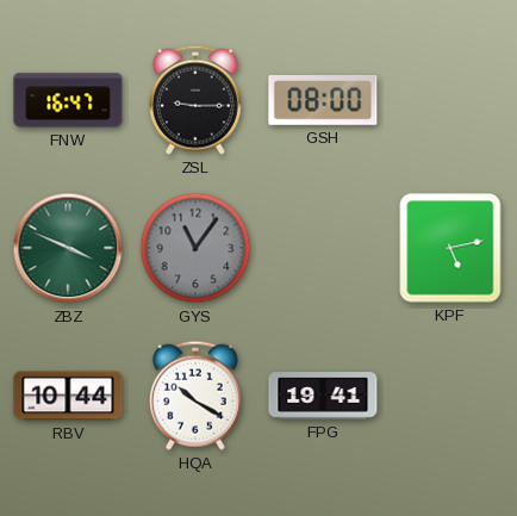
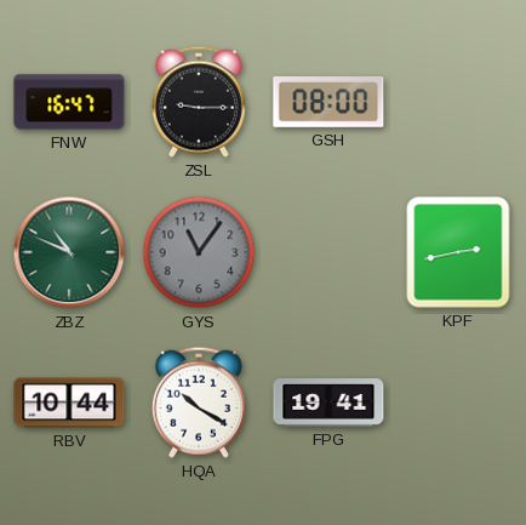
ZBZ: 3:49 -> 10:49 (69, 252)
KPF: 5:13 -> 2:43 (458, 252)
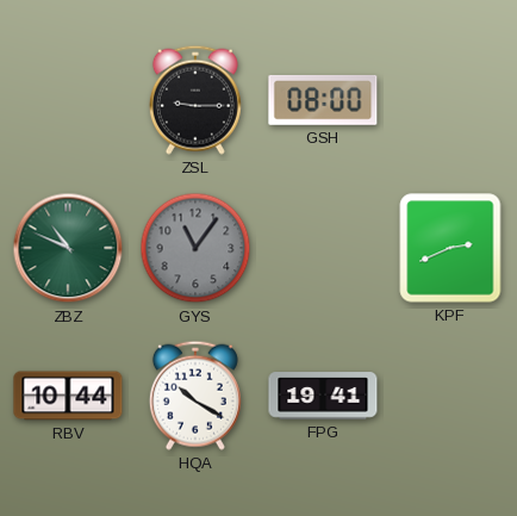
FNW: 16:47 -> none (69, 102)
KPF: 2:43 -> 2:41 (450, 248)
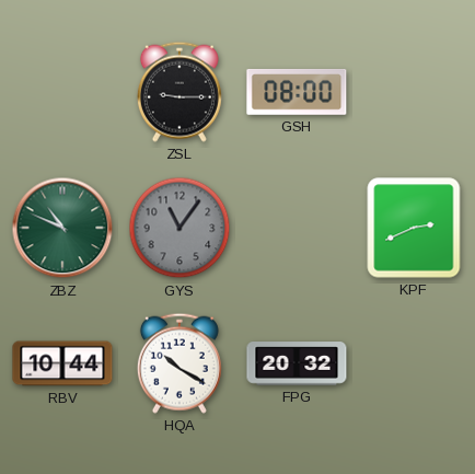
FPG: 19:41 -> 20:32 (297, 363)
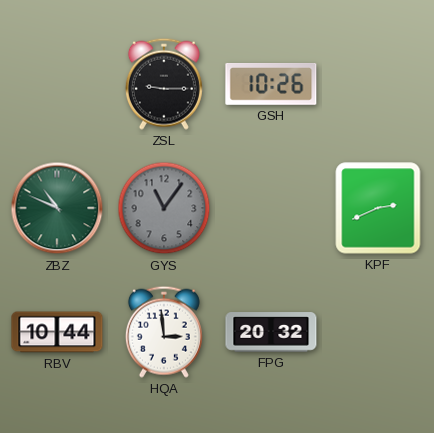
GSH: 08:00 -> 10:26 (271, 84)
HQA: 10:20 -> 2:59 (164, 332)
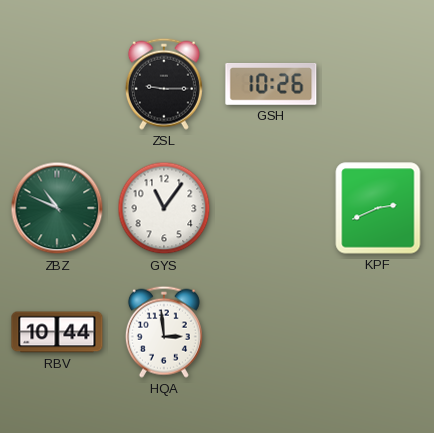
GYS dial: grey -> white (164, 208)
FPG: 20:32 -> none (271, 332)
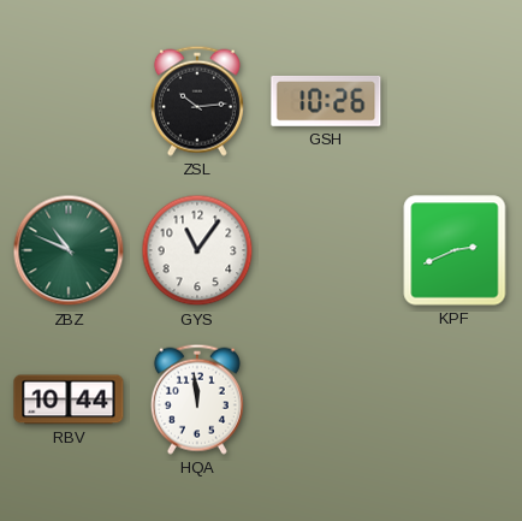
ZSL: 9:15 -> 10:14 (197, 101)
HQA: 2:59 -> 11:59 (197, 399)
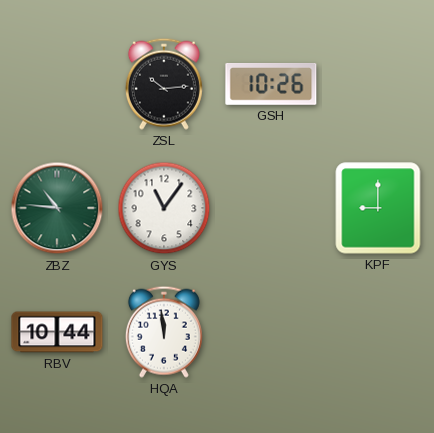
ZBZ: 10:49 -> 10:46 (57, 208)
KPF: 2:41 -> 9:00 (378, 208)
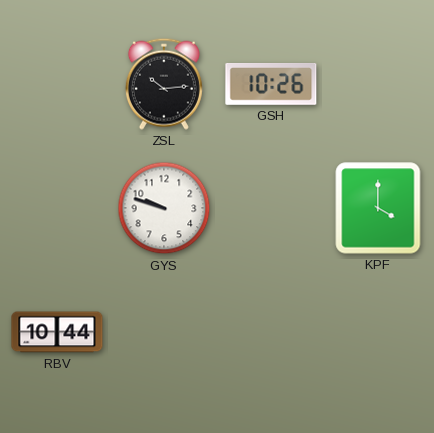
ZBZ: 10:46 -> none (57, 208)
GYS: 11:06 -> 9:48 (164, 208)
KPF: 9:00 -> 4:00 (378, 208)
HQA: 11:59 -> none (164, 332)
